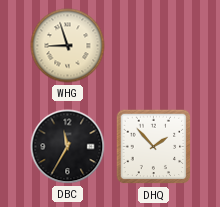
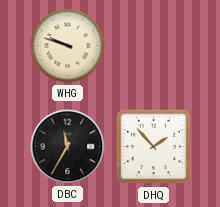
WHG: 8:57 -> 9:48 (68, 46)
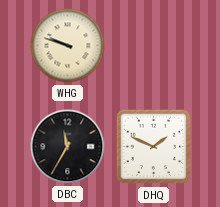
DHQ: 1:53 -> 1:49 (154, 147)
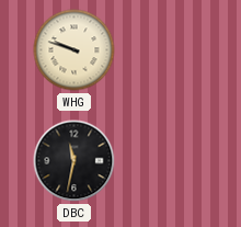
DBC: 11:35 -> 11:32 (74, 161)
DHQ: 1:49 -> none (154, 147)
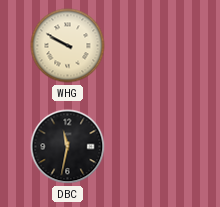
WHG: 9:48 -> 9:50 (68, 46)
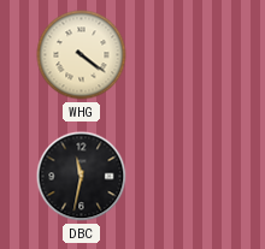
WHG: 9:50 -> 4:21 (82, 55)
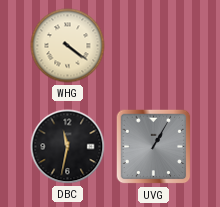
UVG: none -> 1:05 (154, 147)
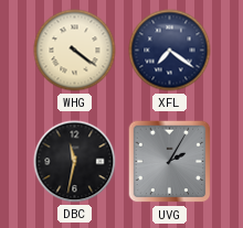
XFL: none -> 7:21 (170, 51)
UVG: 1:05 -> 2:05 (170, 162)
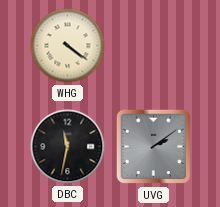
XFL: 7:21 -> none (170, 51)
UVG: 2:05 -> 2:09 (154, 147)
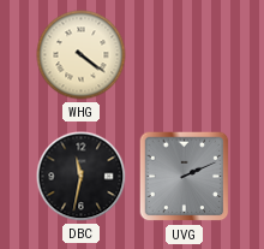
UVG: 2:09 -> 2:11 (185, 177)
